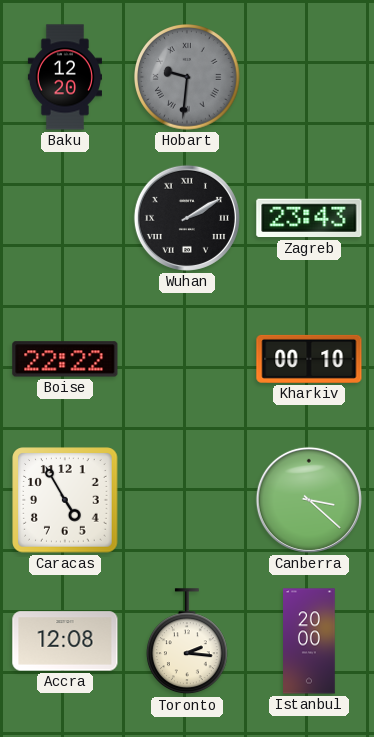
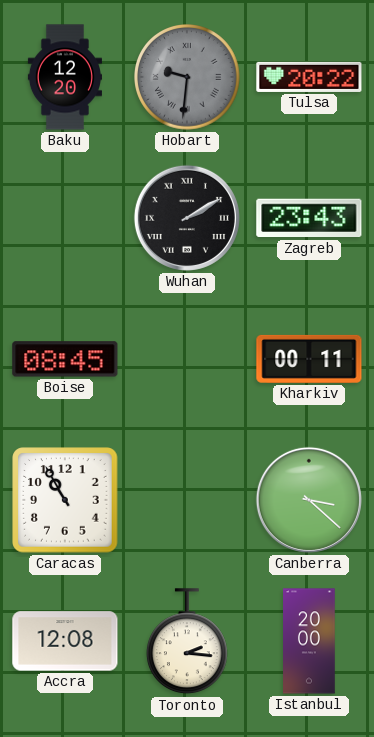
Tulsa: none -> 20:22 (309, 77)
Boise: 22:22 -> 08:45 (65, 359)
Kharkiv: 00:10 -> 00:11 (309, 359)
Caracas: 4:55 -> 10:55 (65, 500)
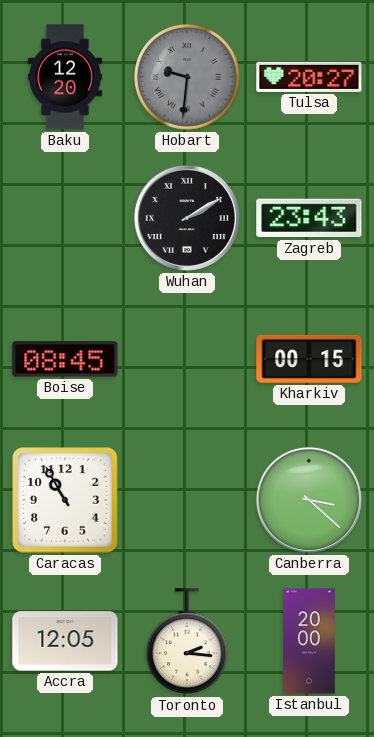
Tulsa: 20:22 -> 20:27 (309, 77)
Kharkiv: 00:11 -> 00:15 (309, 359)
Accra: 12:08 -> 12:05 (65, 641)
